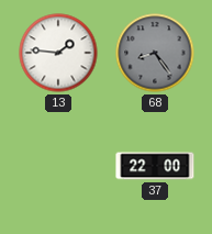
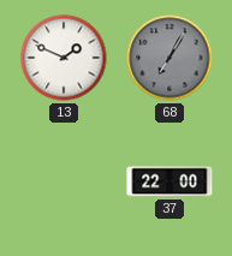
13: 1:46 -> 1:49 (64, 58)
68: 8:24 -> 7:05 (169, 58)
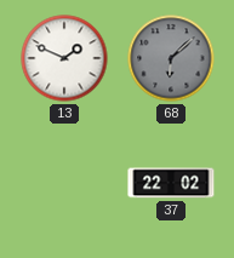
68: 7:05 -> 6:08 (171, 58)
37: 22:00 -> 22:02 (171, 183)
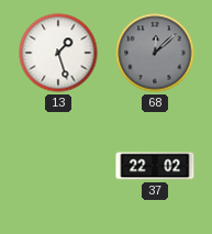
13: 1:49 -> 1:27 (58, 53)
68: 6:08 -> 12:08 (155, 53)
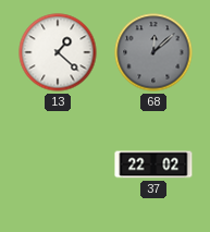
13: 1:27 -> 1:22 (58, 52)
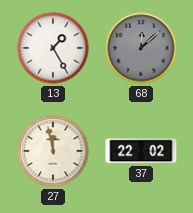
13: 1:22 -> 1:25 (53, 48)
27: none -> 11:58 (53, 151)
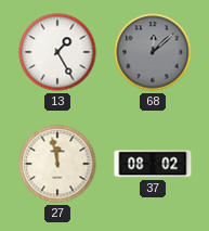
37: 22:02 -> 08:02 (153, 164)
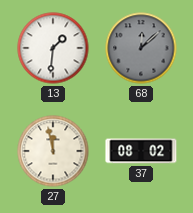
13: 1:25 -> 1:31 (53, 48)
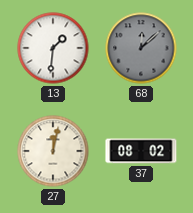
27: 11:58 -> 12:02 (53, 151)
